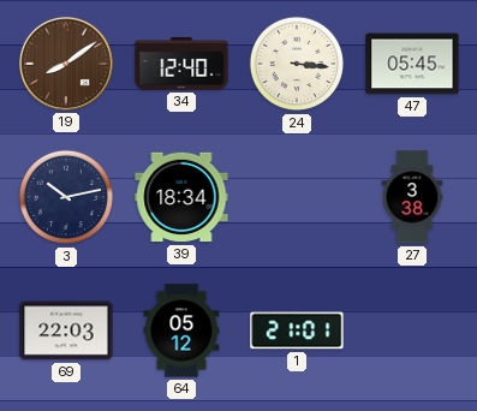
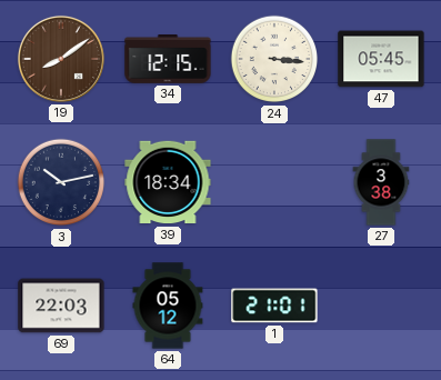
34: 12:40 -> 12:15 (168, 60)
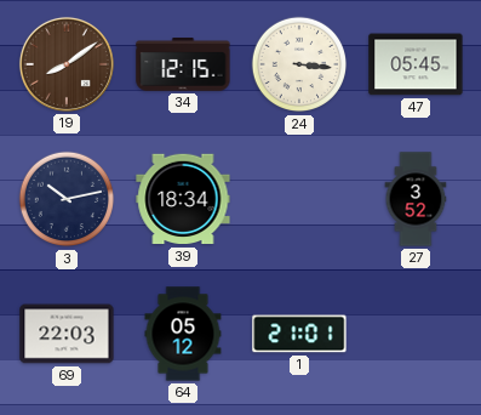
27: 3:38 -> 3:52 (416, 199)
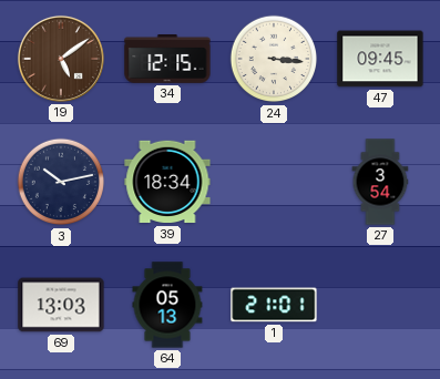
19: 8:09 -> 5:09 (61, 59)
47: 05:45 -> 09:45 (380, 59)
27: 3:52 -> 3:54 (380, 182)
69: 22:03 -> 13:03 (61, 305)
64: 05:12 -> 05:13 (167, 305)
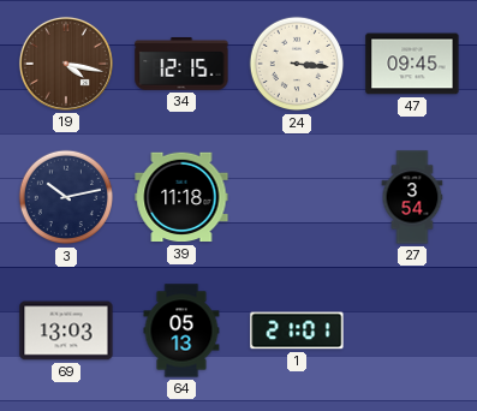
19: 5:09 -> 4:17 (66, 64)
39: 18:34 -> 11:18 (181, 197)
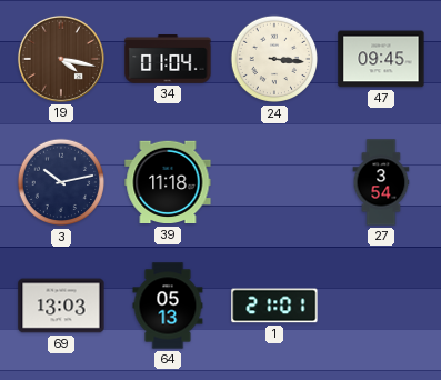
34: 12:15 -> 01:04 (168, 60)
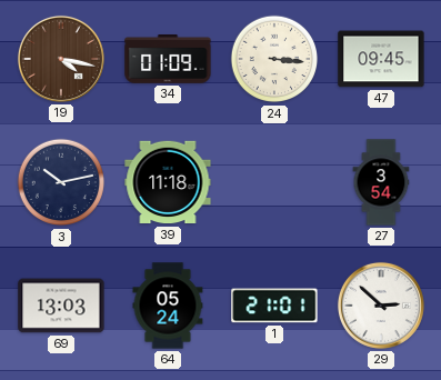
34: 01:04 -> 01:09 (168, 60)
64: 05:13 -> 05:24 (168, 306)
29: none -> 2:52 (381, 306)
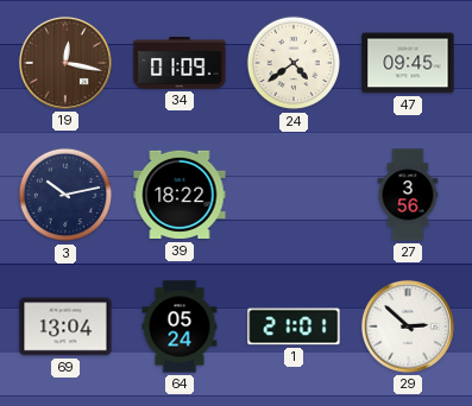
19: 4:17 -> 12:17 (65, 63)
24: 3:16 -> 4:39 (294, 63)
39: 11:18 -> 18:22 (180, 195)
27: 3:54 -> 3:56 (408, 195)
69: 13:03 -> 13:04 (65, 326)
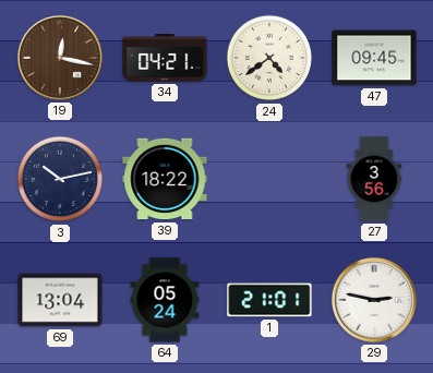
34: 01:09 -> 04:21 (165, 59)
29: 2:52 -> 2:47 (374, 300)
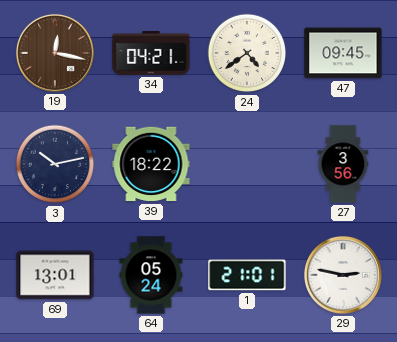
69: 13:04 -> 13:01 (55, 275)
